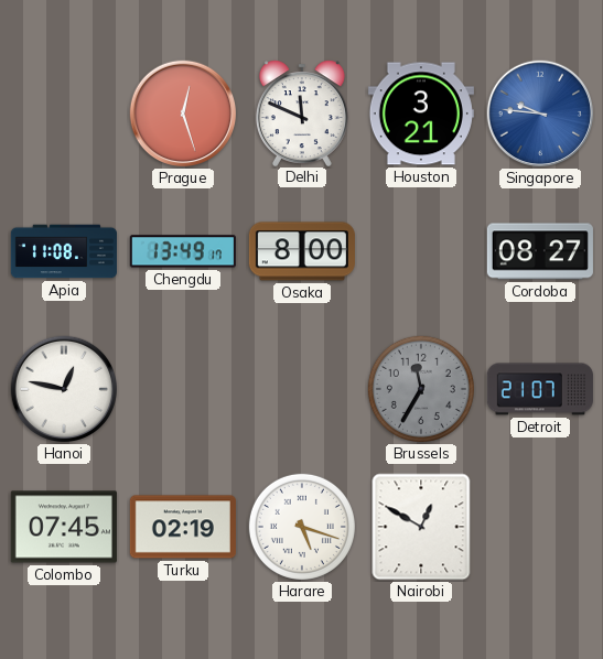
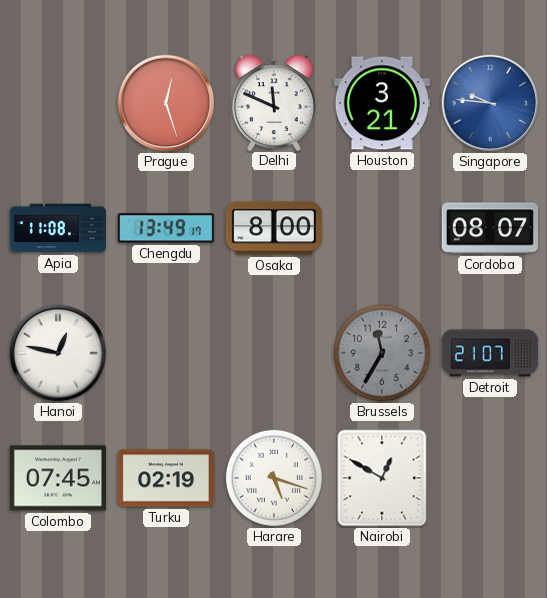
Cordoba: 08:27 -> 08:07 (490, 228)
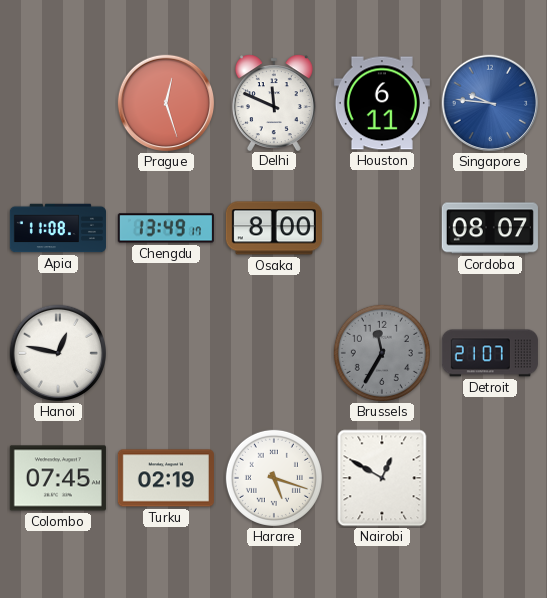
Houston: 3:21 -> 6:11 (382, 103)
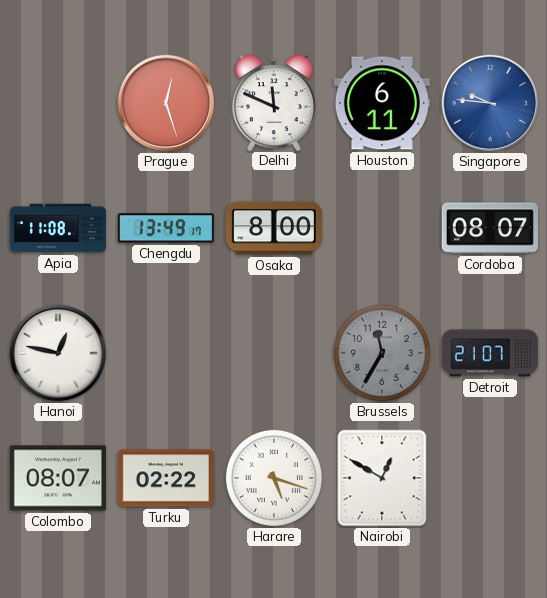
Colombo: 07:45 -> 08:07 (58, 478)
Turku: 02:19 -> 02:22 (166, 478)
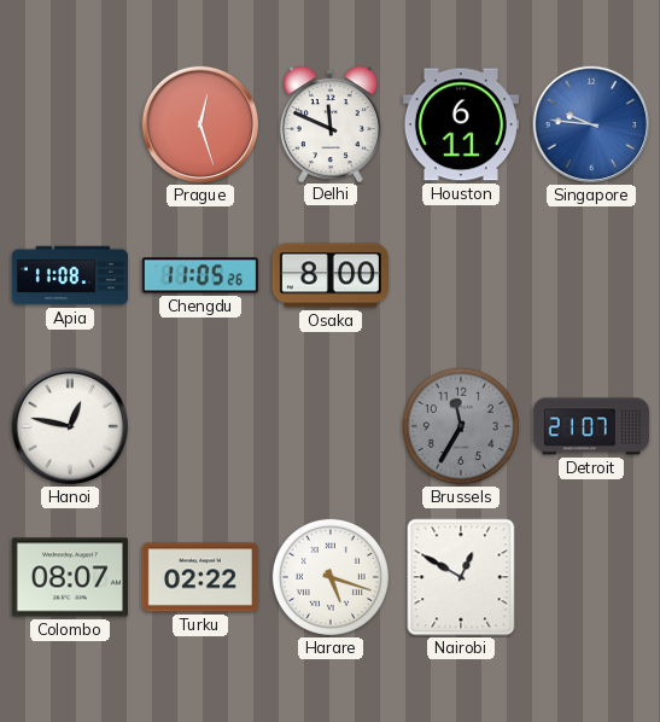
Chengdu: 13:49 -> 11:05 (200, 275)
Cordoba: 08:07 -> none (490, 228)
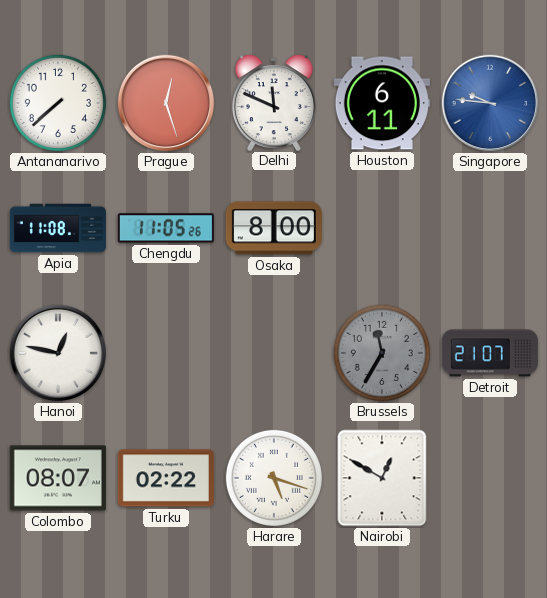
Antananarivo: none -> 7:38 (58, 103)
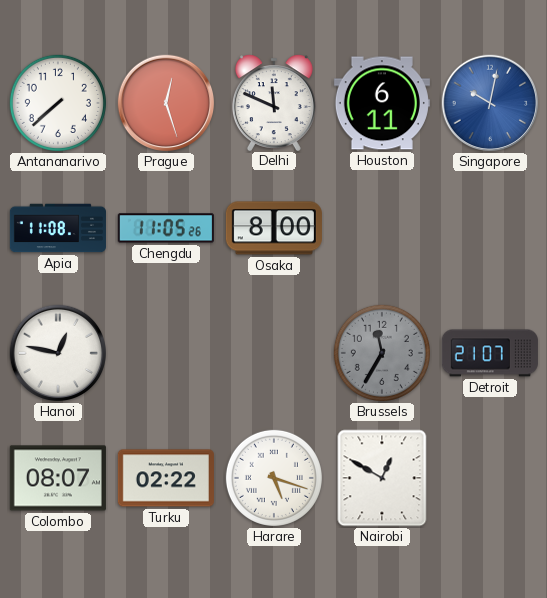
Singapore: 9:46 -> 10:02 (490, 103)
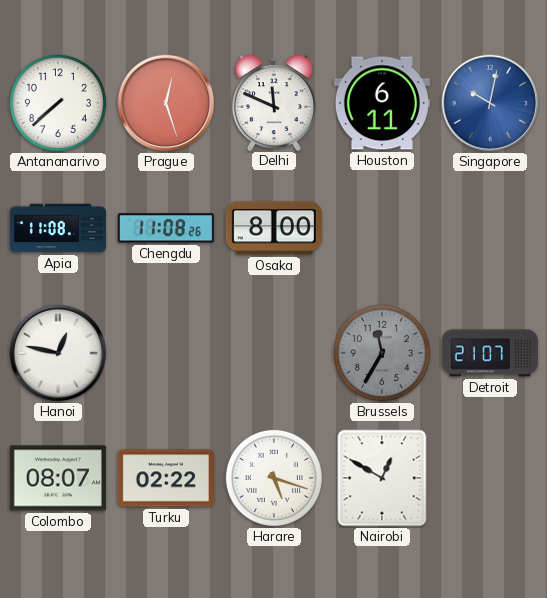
Chengdu: 11:05 -> 11:08 (166, 228)
